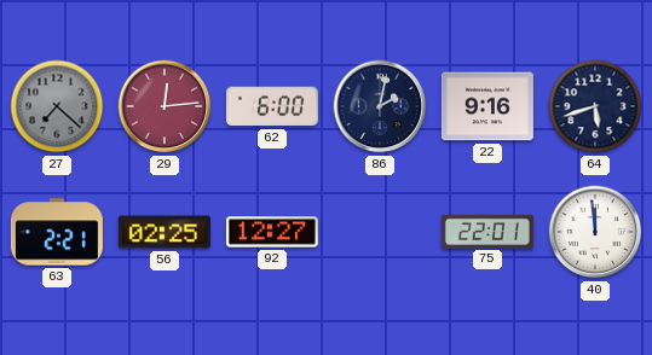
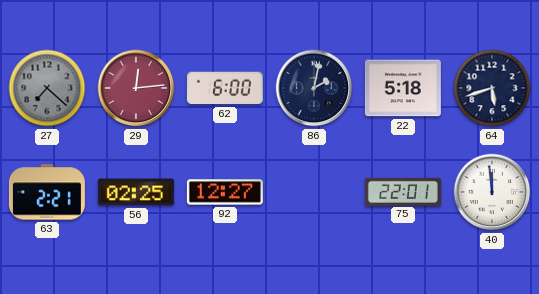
22: 9:16 -> 5:18 (403, 88)
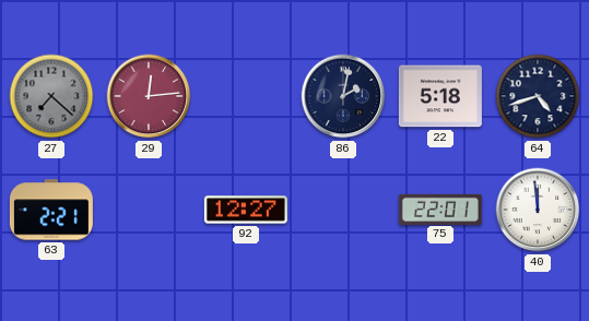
62: 6:00 -> none (225, 88)
64: 5:42 -> 4:42 (538, 96)
56: 02:25 -> none (136, 192)
